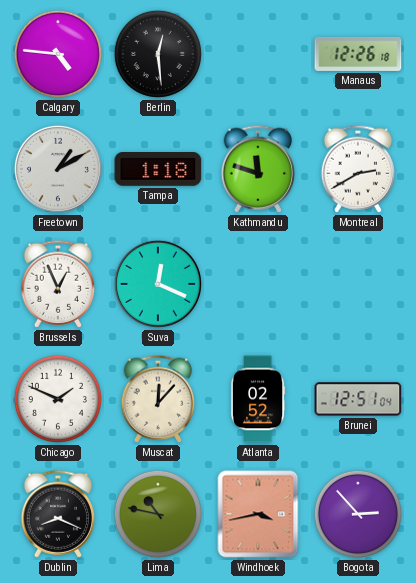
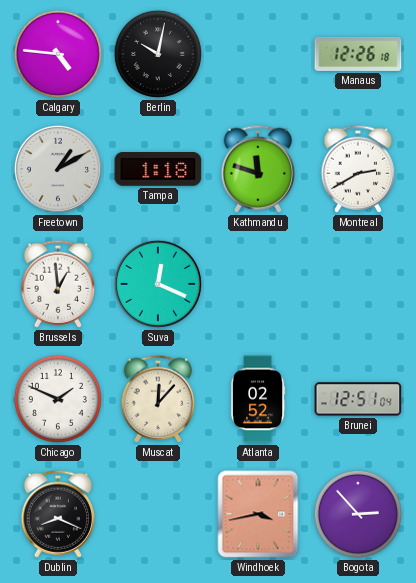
Berlin: 12:29 -> 10:02 (158, 54)
Brussels: 12:56 -> 12:59 (58, 284)
Lima: 10:47 -> none (158, 514)
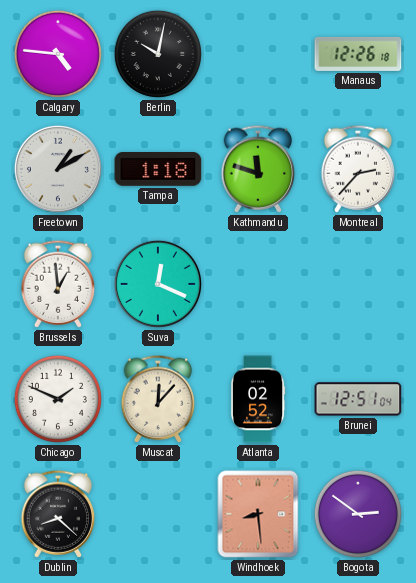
Montreal: 2:40 -> 2:37 (358, 169)
Dublin: 8:19 -> 8:22 (58, 514)
Windhoek: 3:43 -> 8:29 (258, 514)
Bogota: 2:53 -> 2:51 (358, 514)
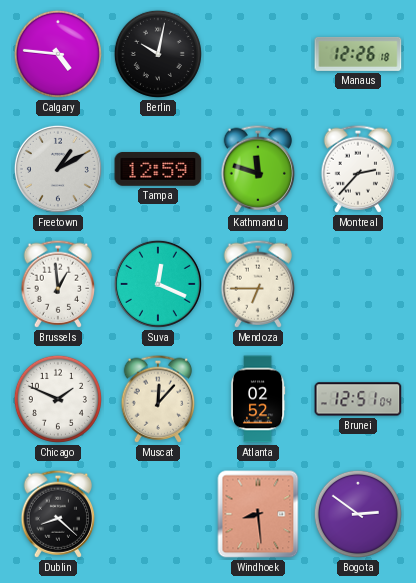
Tampa: 1:18 -> 12:59 (158, 170)
Mendoza: none -> 6:45 (258, 284)
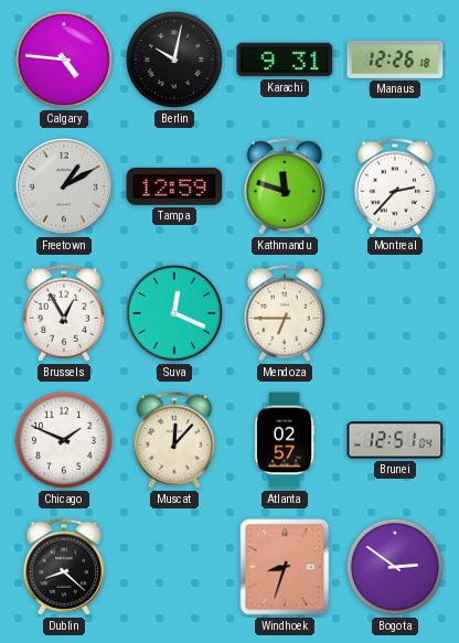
Karachi: none -> 9:31 (285, 60)
Brussels: 12:59 -> 12:55 (64, 313)
Atlanta: 02:52 -> 02:57 (285, 440)
Windhoek: 8:29 -> 8:33 (285, 567)
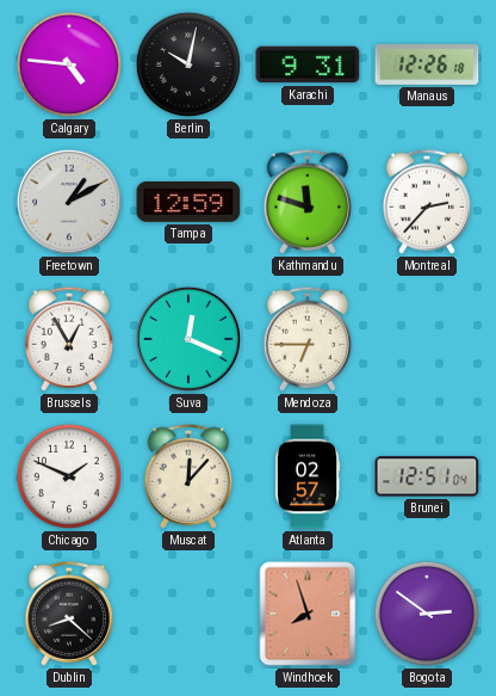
Windhoek: 8:33 -> 7:57 (308, 614)
